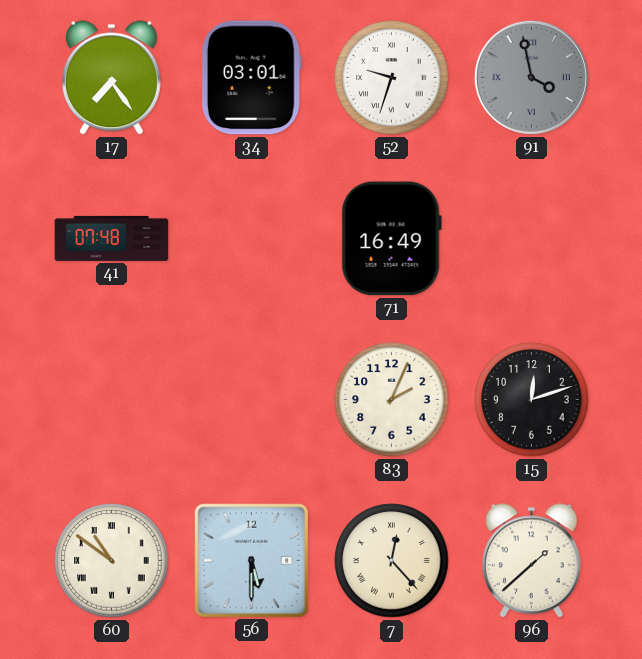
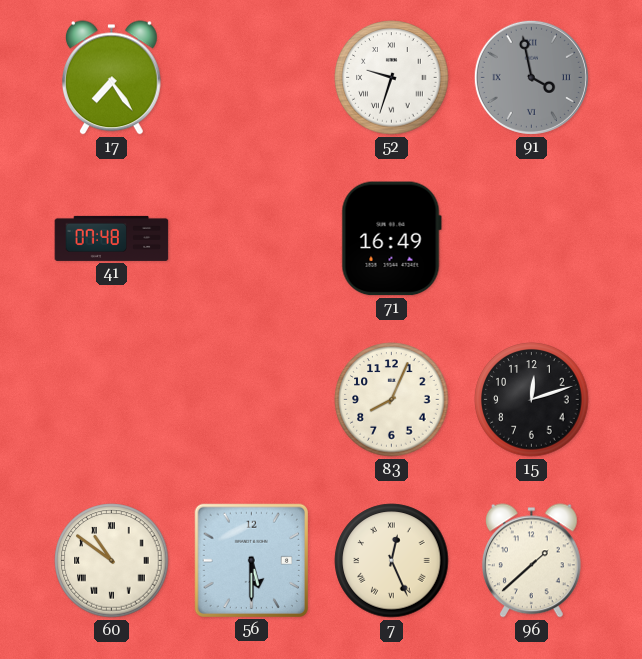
34: 03:01 -> none (251, 78)
83: 2:04 -> 8:04 (392, 400)
7: 12:23 -> 12:26 (392, 561)
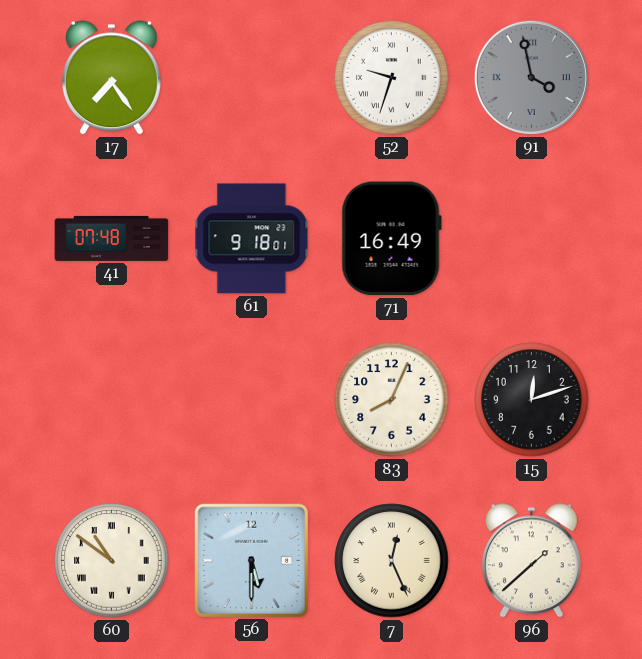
61: none -> 9:18 (252, 239)
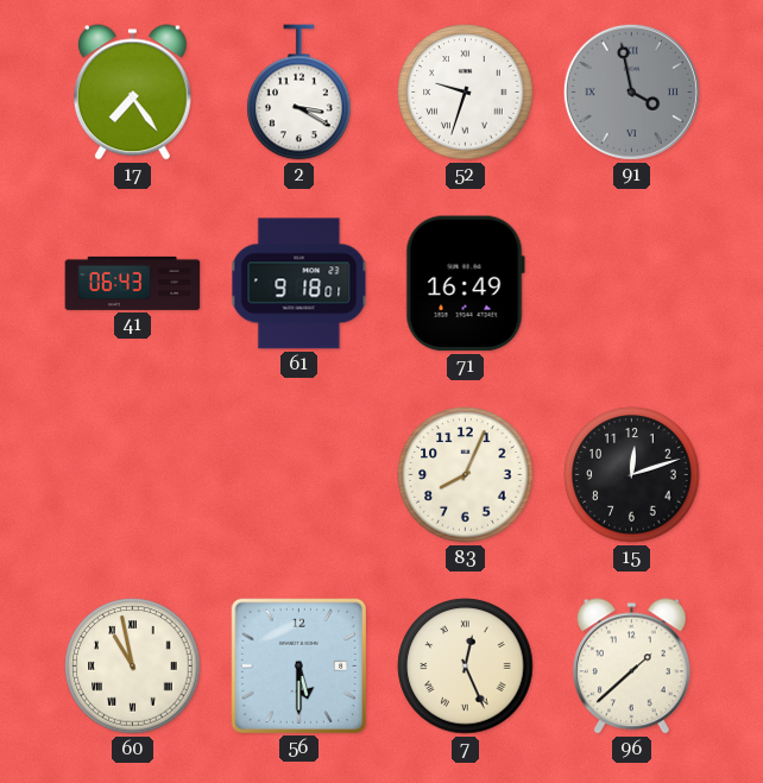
2: none -> 3:20 (299, 93)
41: 07:48 -> 06:43 (133, 283)
60: 10:51 -> 10:58 (133, 667)
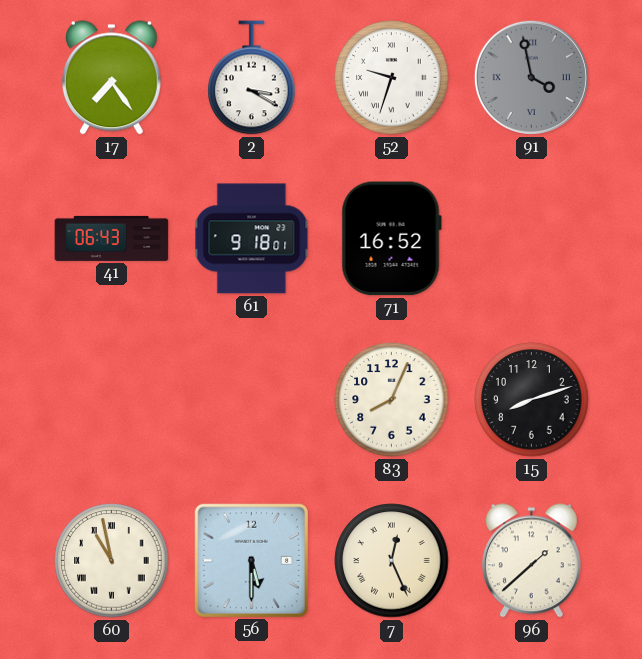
71: 16:49 -> 16:52 (391, 239)
15: 12:12 -> 8:12 (532, 400)
